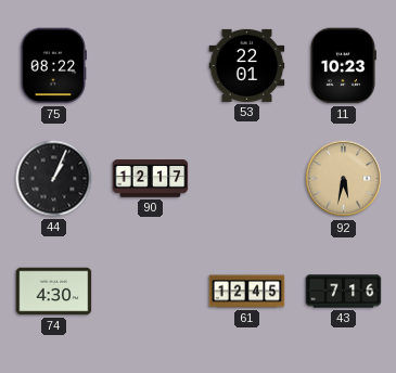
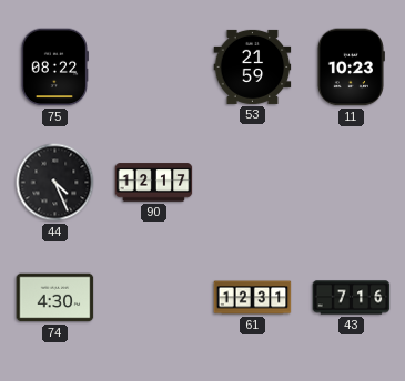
53: 22:01 -> 21:59 (253, 66)
44: 1:04 -> 4:26 (55, 183)
92: 5:32 -> none (344, 179)
61: 12:45 -> 12:31 (253, 298)
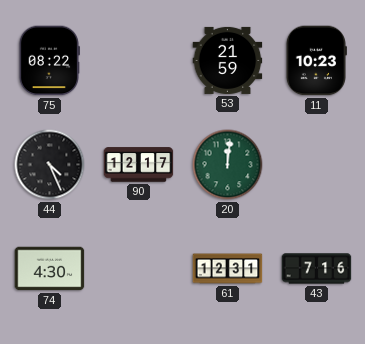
20: none -> 12:01 (228, 165)
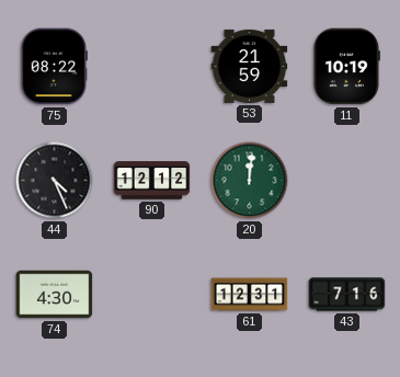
11: 10:23 -> 10:19 (346, 67)
90: 12:17 -> 12:12 (152, 181)
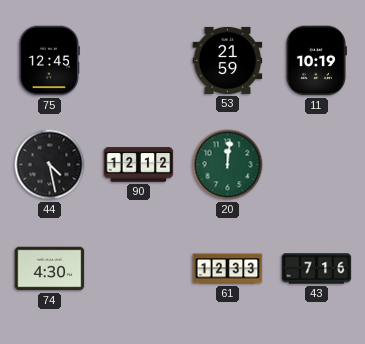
75: 08:22 -> 12:45 (49, 61)
44: 4:26 -> 4:28 (50, 165)
61: 12:31 -> 12:33 (228, 269)
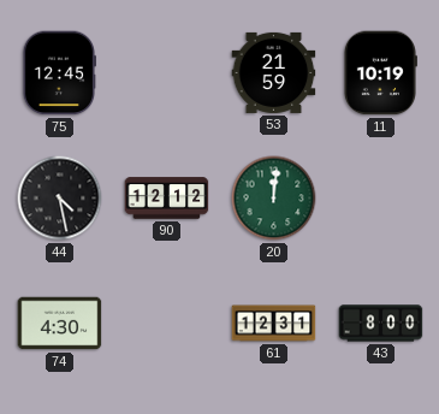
61: 12:33 -> 12:31 (274, 324)
43: 7:16 -> 8:00 (381, 324)
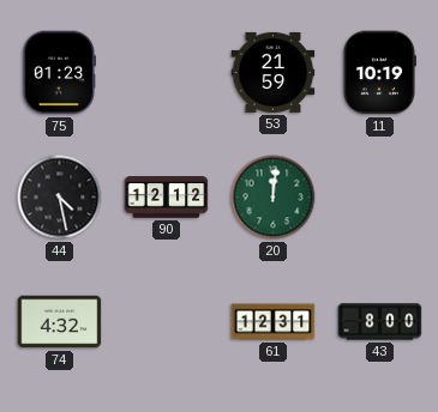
75: 12:45 -> 01:23 (59, 73)
74: 4:30 -> 4:32 (60, 322)
